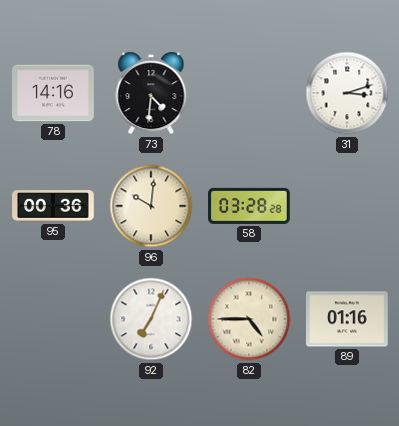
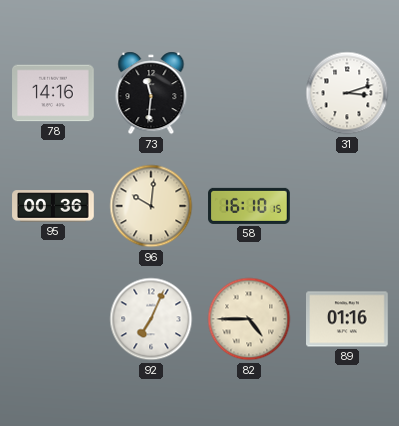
73: 4:31 -> 11:31 (151, 93)
58: 03:28 -> 16:10 (249, 206)
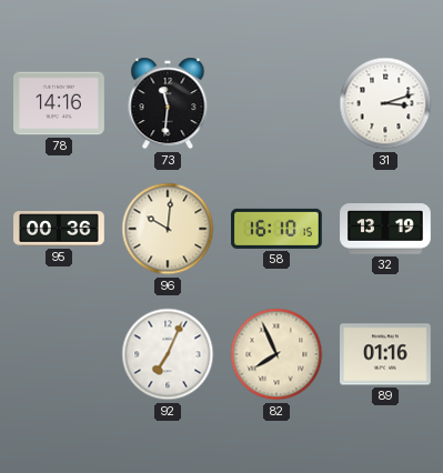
32: none -> 13:19 (385, 229)
82: 4:45 -> 7:56 (276, 354)
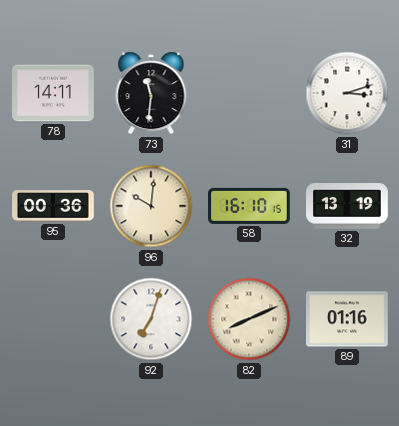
78: 14:16 -> 14:11 (53, 93)
92: 7:04 -> 7:03 (151, 319)
82: 7:56 -> 8:11 (249, 319)
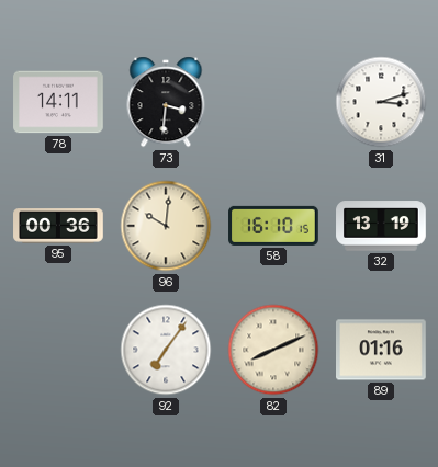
73: 11:31 -> 3:31 (166, 102)
92: 7:03 -> 7:06 (166, 350)
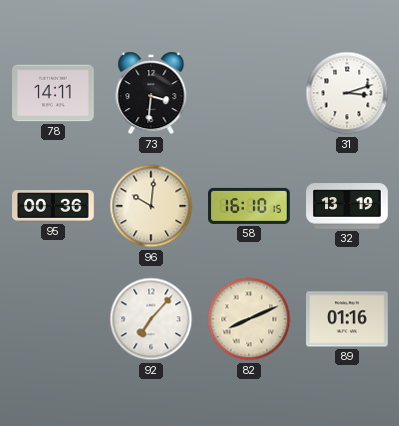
92: 7:06 -> 7:07 (151, 319)
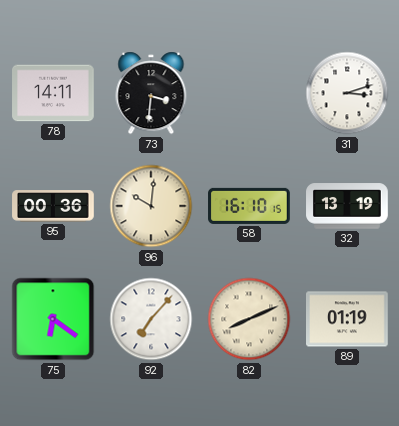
75: none -> 6:21 (53, 319)
89: 01:16 -> 01:19 (348, 319)
